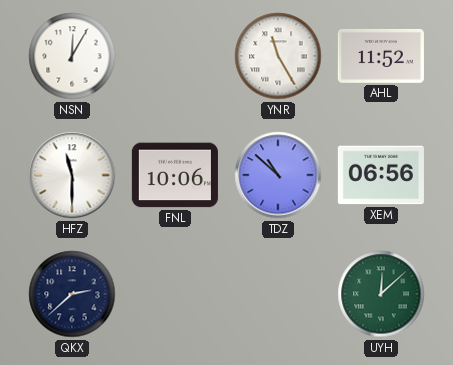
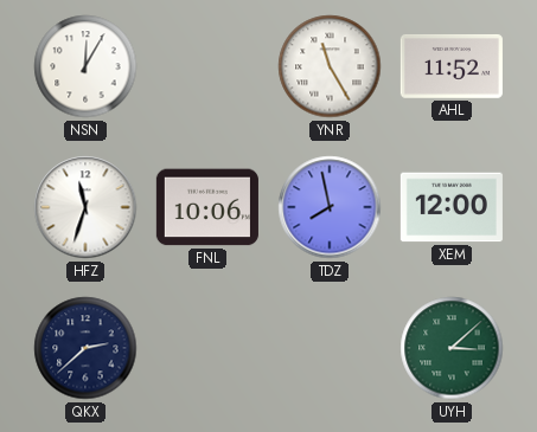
HFZ: 11:30 -> 11:33 (85, 207)
TDZ: 10:52 -> 7:58 (330, 207)
XEM: 06:56 -> 12:00 (452, 207)
UYH: 12:08 -> 3:08 (452, 348)
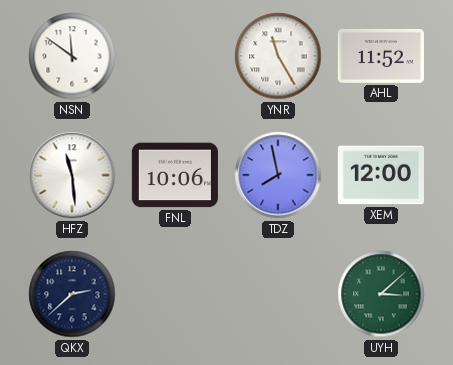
NSN: 12:05 -> 11:51 (72, 56)
HFZ: 11:33 -> 11:29 (72, 175)
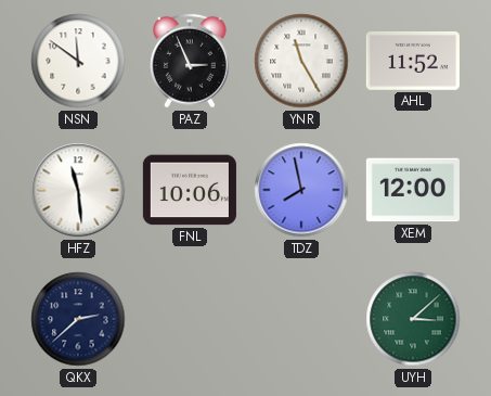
PAZ: none -> 2:56 (191, 61)
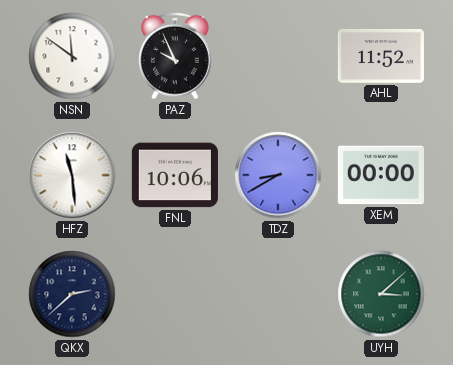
PAZ: 2:56 -> 9:56 (176, 56)
YNR: 11:25 -> none (301, 61)
TDZ: 7:58 -> 8:40 (278, 175)
XEM: 12:00 -> 00:00 (381, 175)
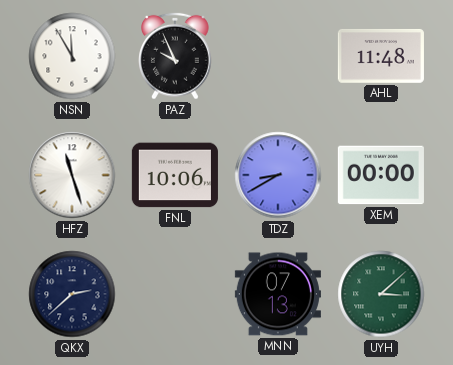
NSN: 11:51 -> 11:55 (72, 56)
AHL: 11:52 -> 11:48 (381, 56)
HFZ: 11:29 -> 11:27 (72, 175)
MNN: none -> 07:13 (278, 294)
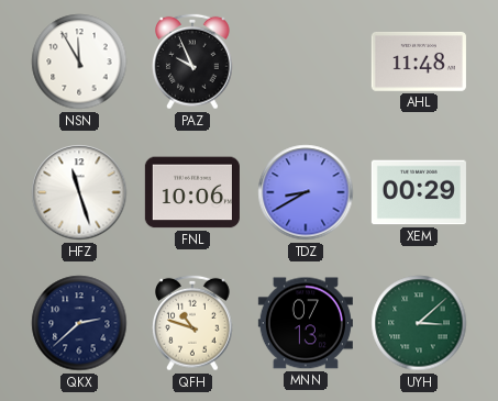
XEM: 00:00 -> 00:29 (419, 192)
QFH: none -> 10:48 (193, 323)
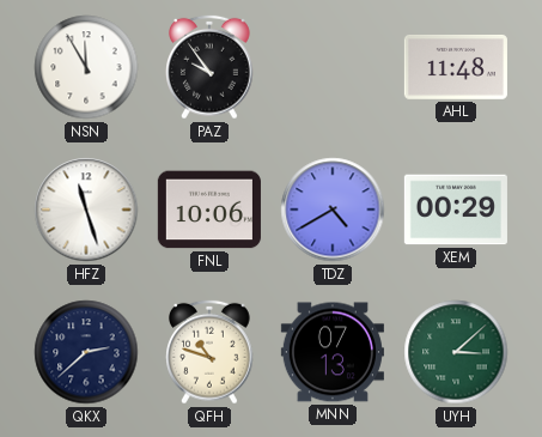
PAZ: 9:56 -> 9:54 (211, 67)
TDZ: 8:40 -> 4:40 (333, 210)
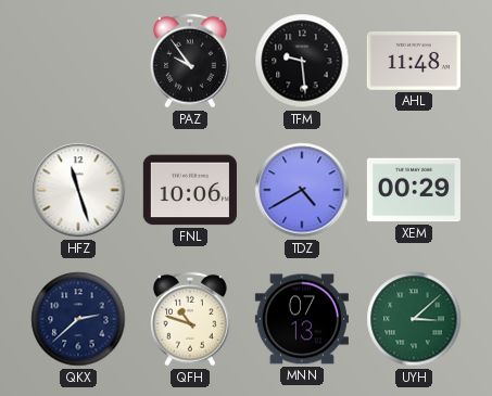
NSN: 11:55 -> none (86, 67)
TFM: none -> 9:29 (302, 61)
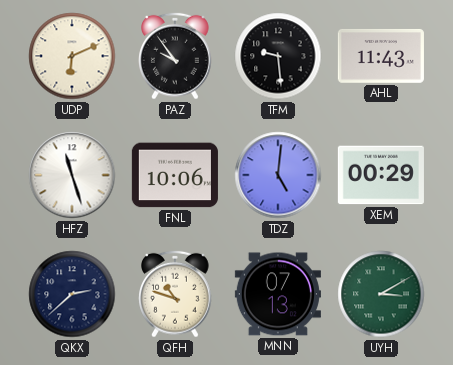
UDP: none -> 6:11 (72, 56)
AHL: 11:48 -> 11:43 (381, 56)
TDZ: 4:40 -> 5:01 (278, 175)
UYH: 3:08 -> 3:10 (381, 294)
